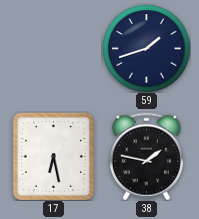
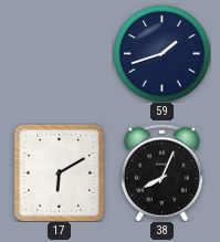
17: 6:28 -> 6:10 (59, 172)
38: 1:47 -> 8:04 (161, 172)
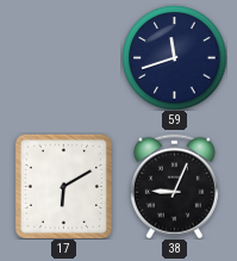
59: 1:42 -> 11:42 (174, 57)
38: 8:04 -> 9:04 (174, 186)
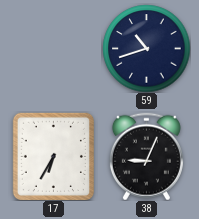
59: 11:42 -> 10:42 (146, 48)
17: 6:10 -> 6:35 (53, 156)
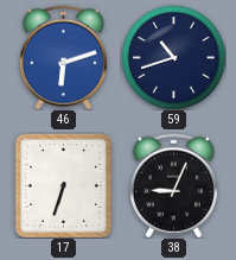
46: none -> 6:12 (63, 57)
17: 6:35 -> 6:33 (63, 185)
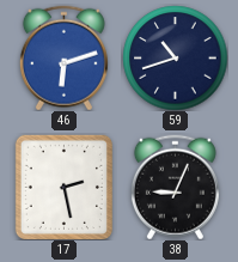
17: 6:33 -> 2:28 (63, 187)
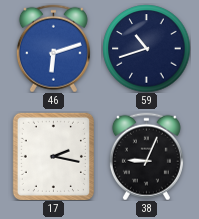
17: 2:28 -> 2:17 (53, 156)
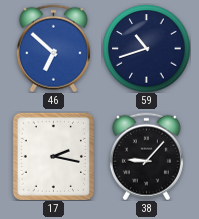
46: 6:12 -> 6:52 (53, 48)
38: 9:04 -> 9:07 (146, 156)
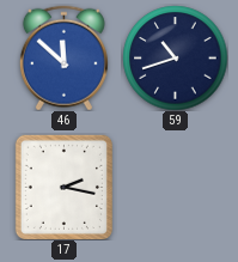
46: 6:52 -> 11:52 (63, 57)
38: 9:07 -> none (146, 156)
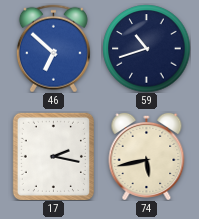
46: 11:52 -> 6:52 (53, 48)
74: none -> 5:43 (147, 156)
